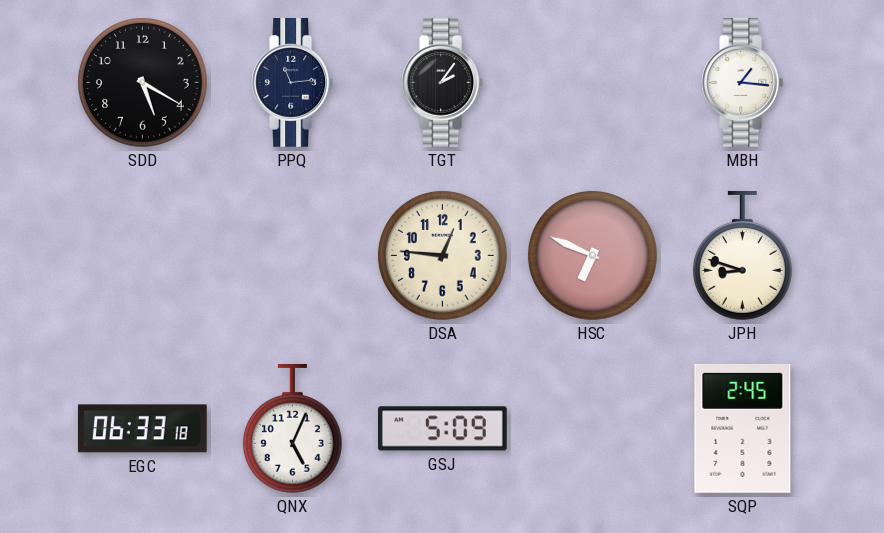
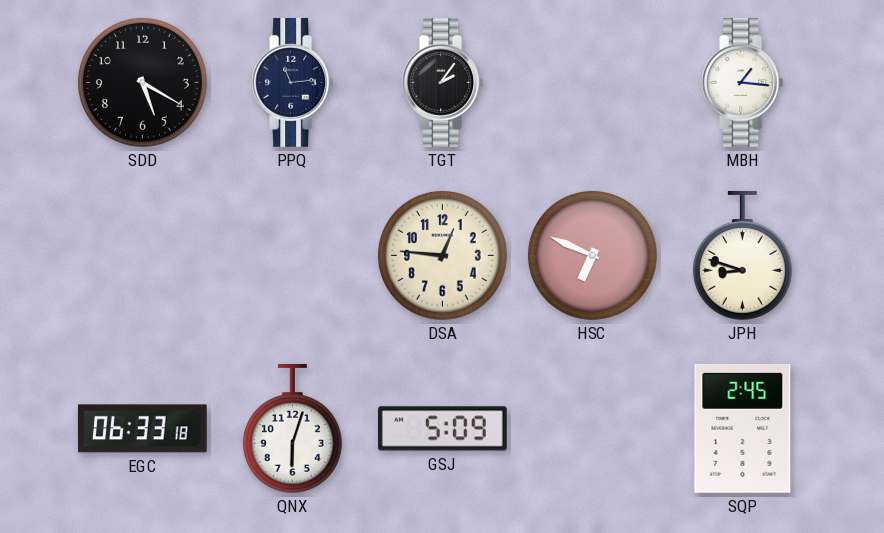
QNX: 5:04 -> 6:03 (292, 429)
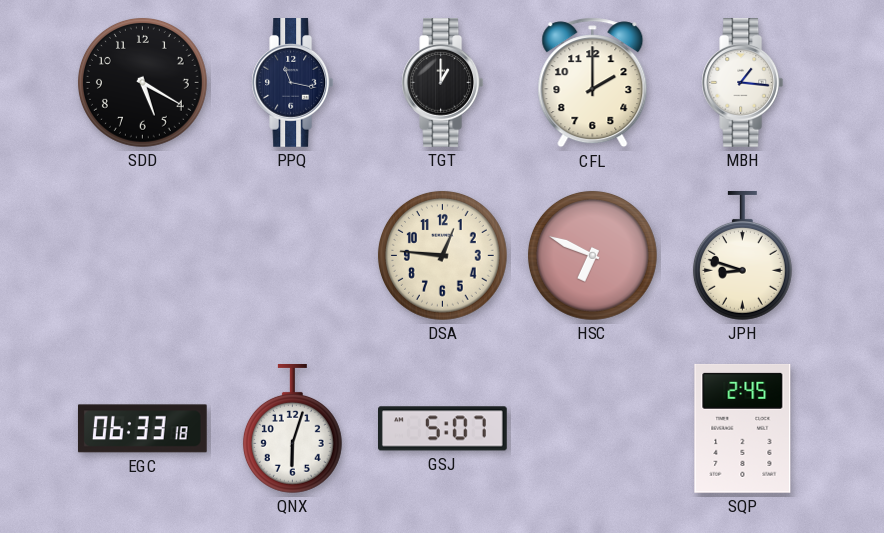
PPQ: 11:14 -> 11:17 (293, 83)
TGT: 2:06 -> 1:00 (443, 83)
CFL: none -> 2:00 (593, 83)
GSJ: 5:09 -> 5:07 (443, 429)
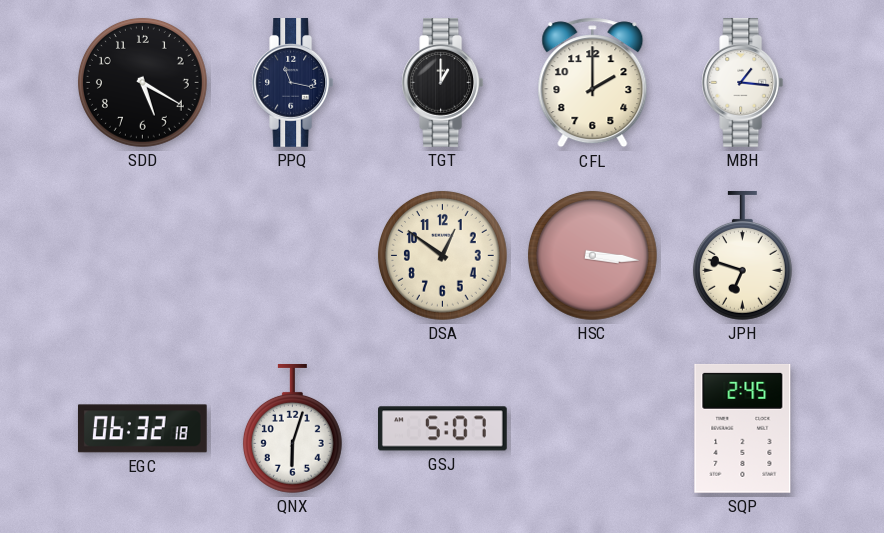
DSA: 12:46 -> 12:51 (442, 255)
HSC: 6:49 -> 3:16 (592, 255)
JPH: 8:48 -> 6:48 (742, 256)
EGC: 06:33 -> 06:32 (142, 429)
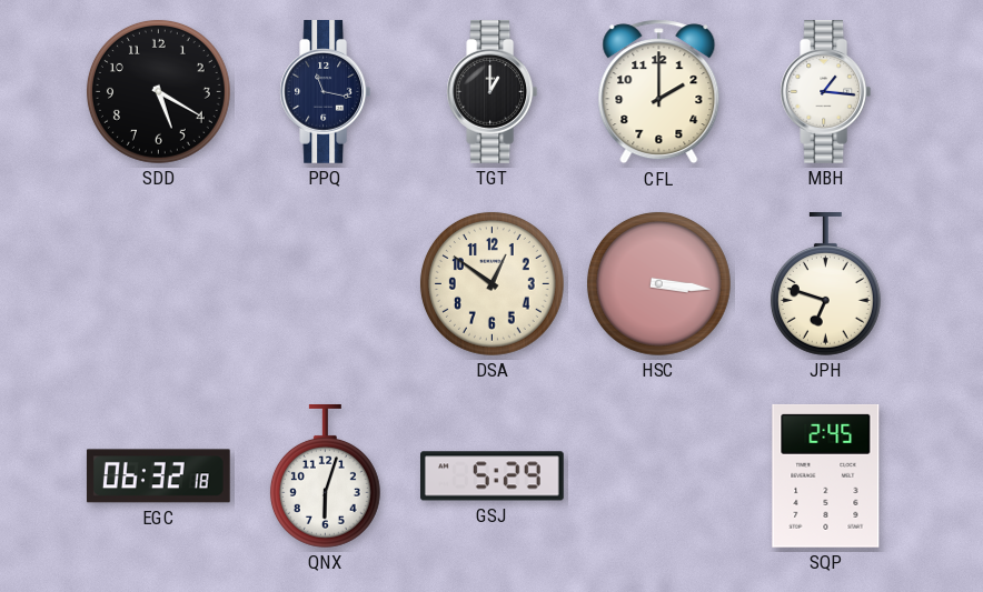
GSJ: 5:07 -> 5:29 (493, 476)
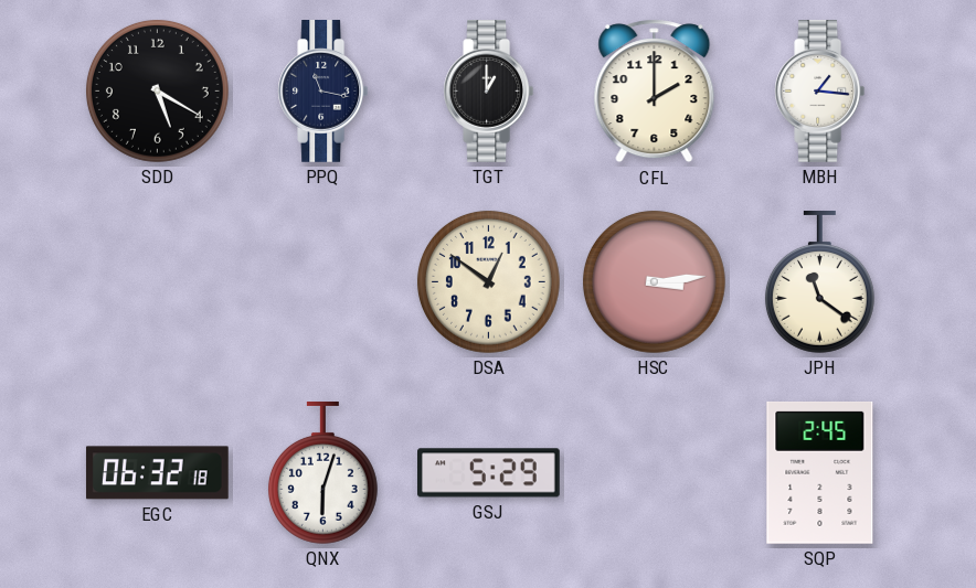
HSC: 3:16 -> 3:14 (654, 281)
JPH: 6:48 -> 11:21 (819, 282)
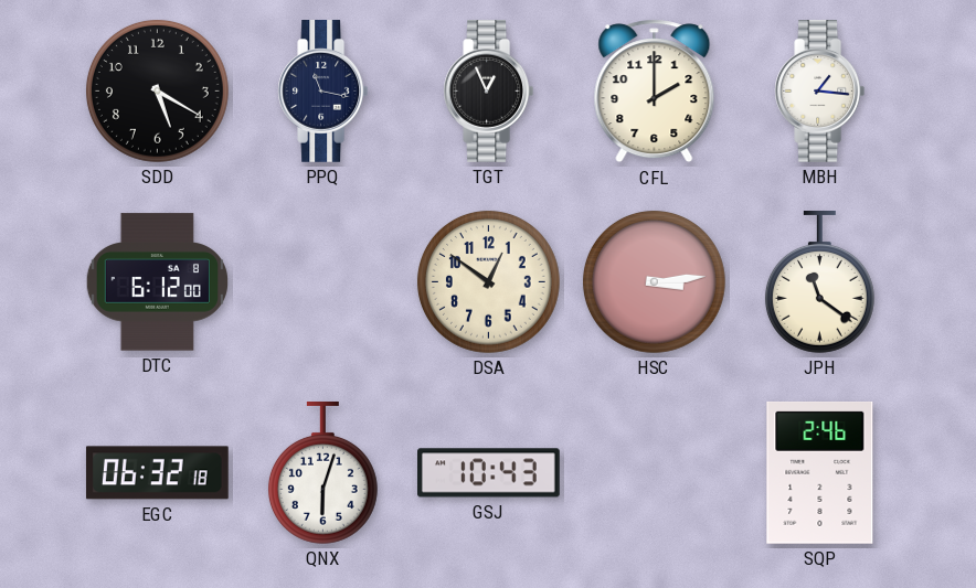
TGT: 1:00 -> 12:56 (489, 92)
DTC: none -> 6:12 (157, 282)
GSJ: 5:29 -> 10:43 (489, 473)
SQP: 2:45 -> 2:46 (820, 472)
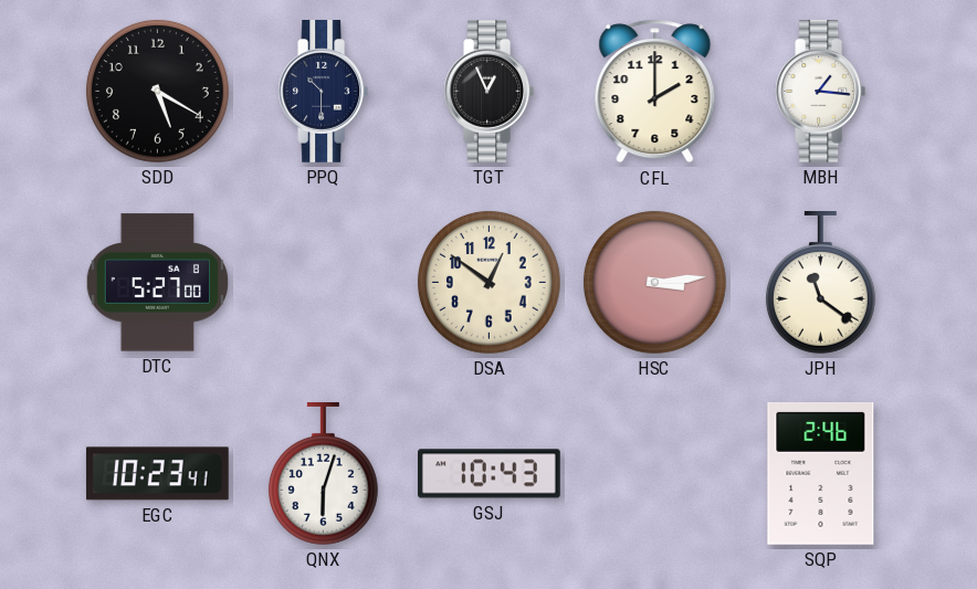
PPQ: 11:17 -> 10:30 (324, 92)
DTC: 6:12 -> 5:27 (157, 283)
EGC: 06:32 -> 10:23 (157, 474)
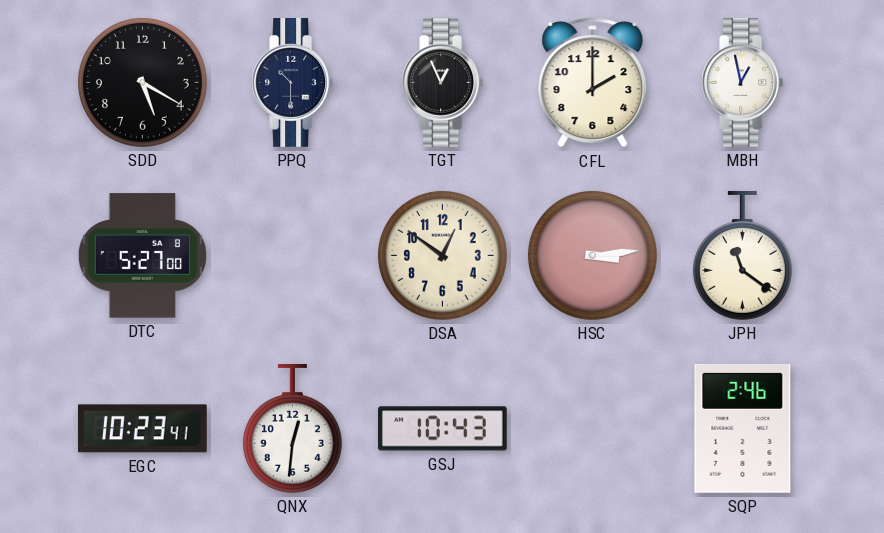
MBH: 1:16 -> 12:58 (743, 83)
QNX: 6:03 -> 12:31 (292, 429)
